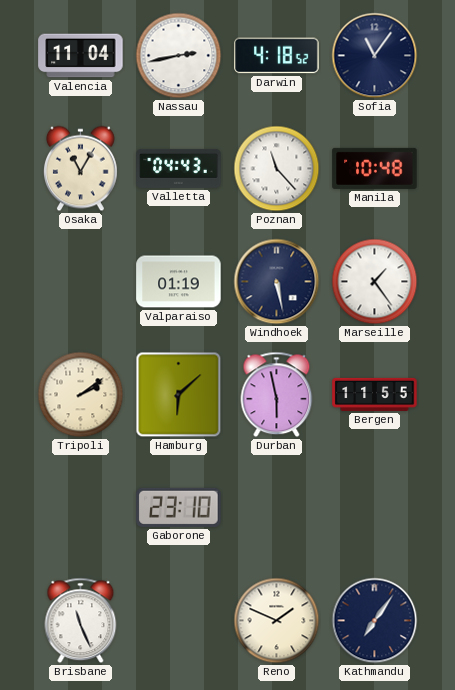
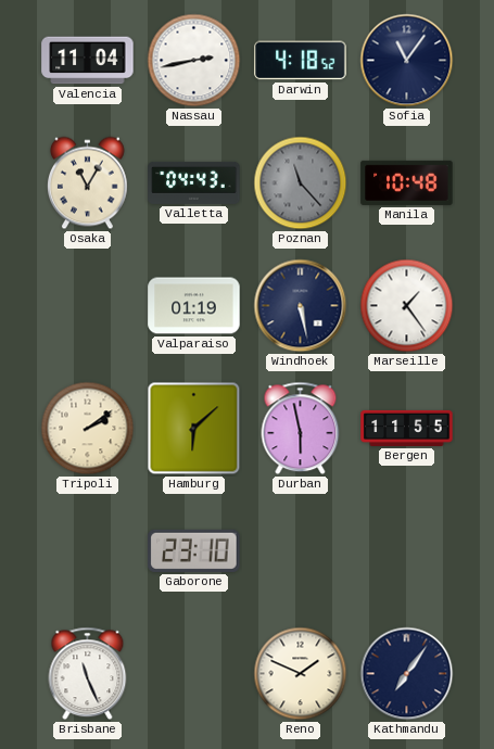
Poznan dial: white -> grey (301, 183)
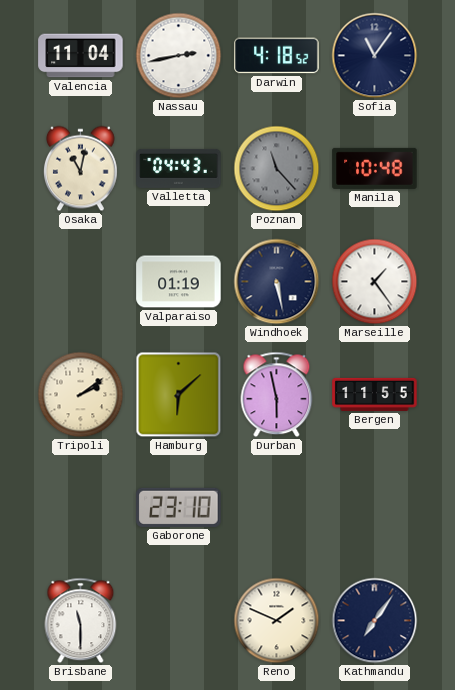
Osaka: 11:05 -> 11:02 (81, 169)
Brisbane: 11:26 -> 11:30 (81, 621)
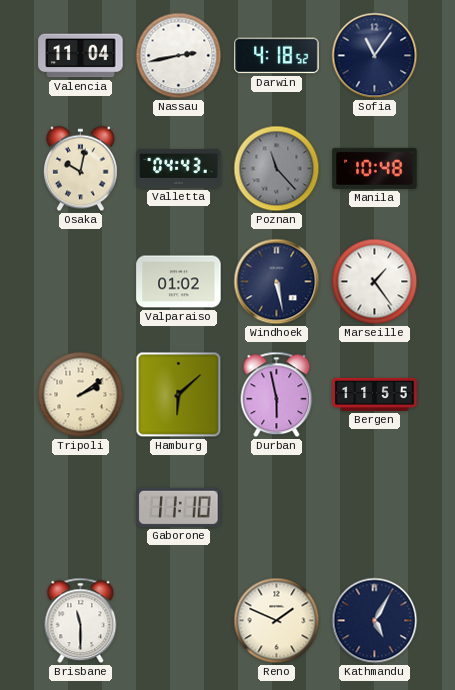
Osaka: 11:02 -> 10:02 (81, 169)
Valparaiso: 01:19 -> 01:02 (179, 282)
Gaborone: 23:10 -> 11:10 (179, 507)
Kathmandu: 7:06 -> 5:05 (375, 621)
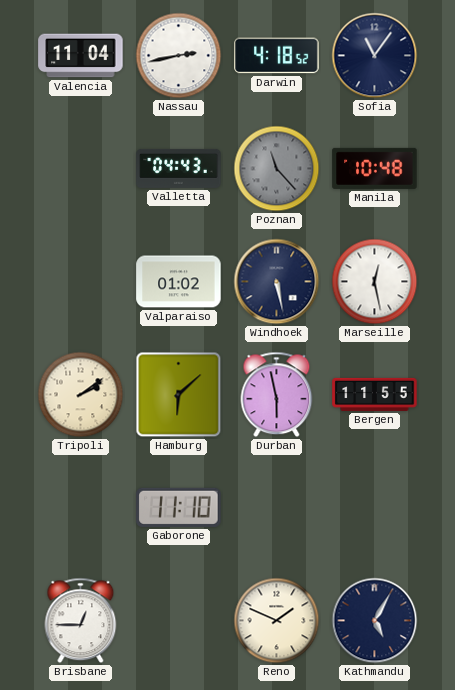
Osaka: 10:02 -> none (81, 169)
Marseille: 1:24 -> 12:28 (375, 282)
Brisbane: 11:30 -> 12:45 (81, 621)
